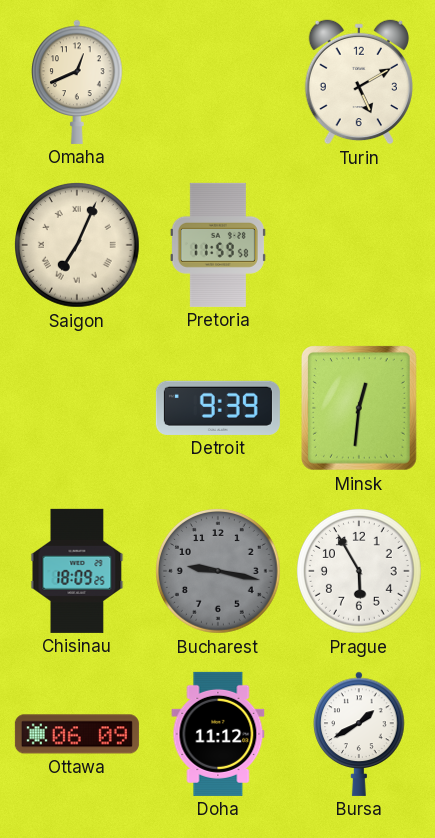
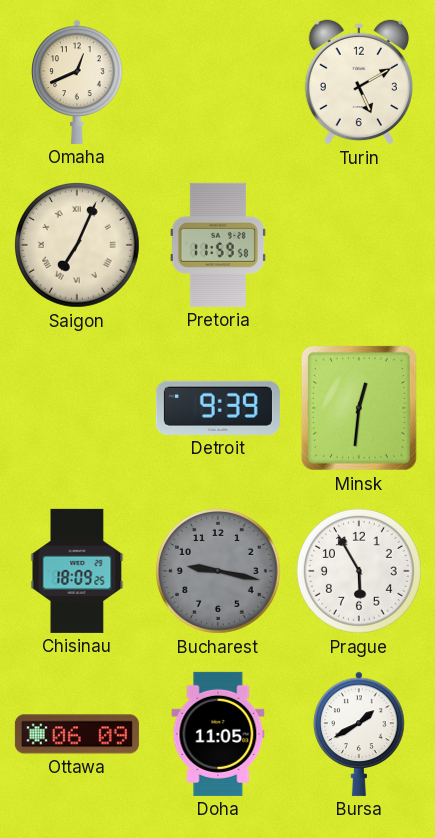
Doha: 11:12 -> 11:05 (218, 734)
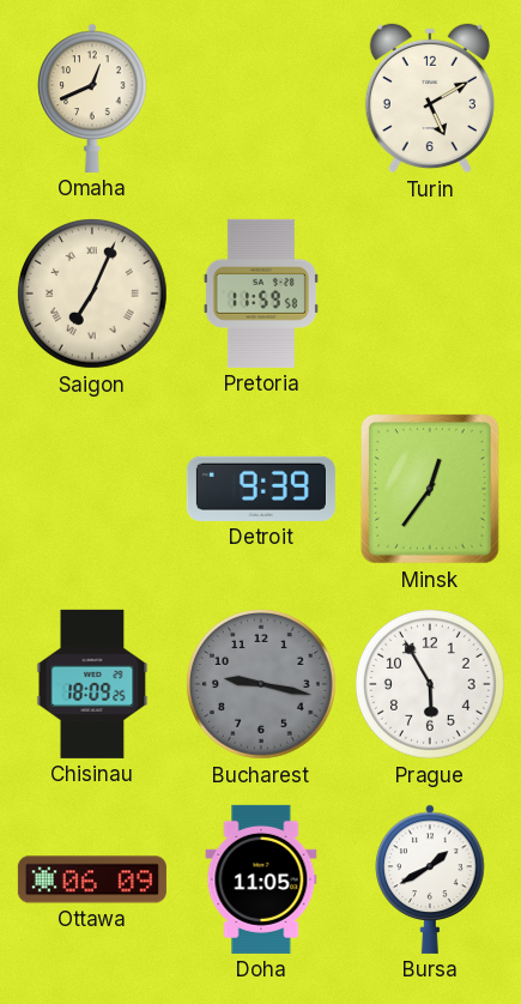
Minsk: 12:31 -> 12:36 (430, 490)
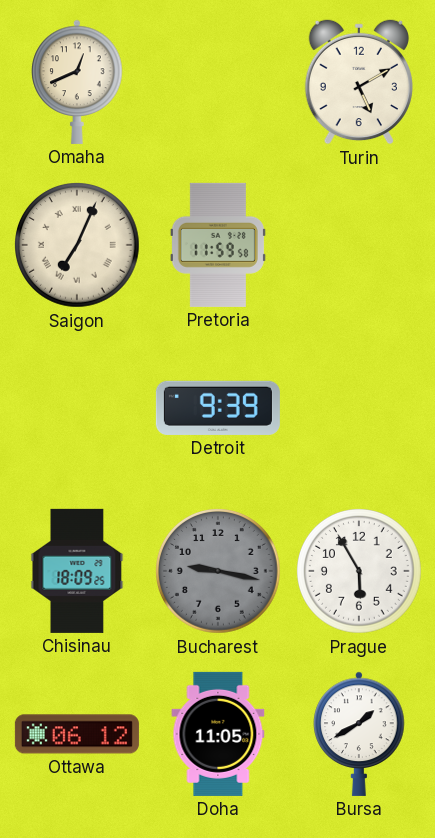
Minsk: 12:36 -> none (430, 490)
Ottawa: 06:09 -> 06:12 (77, 734)
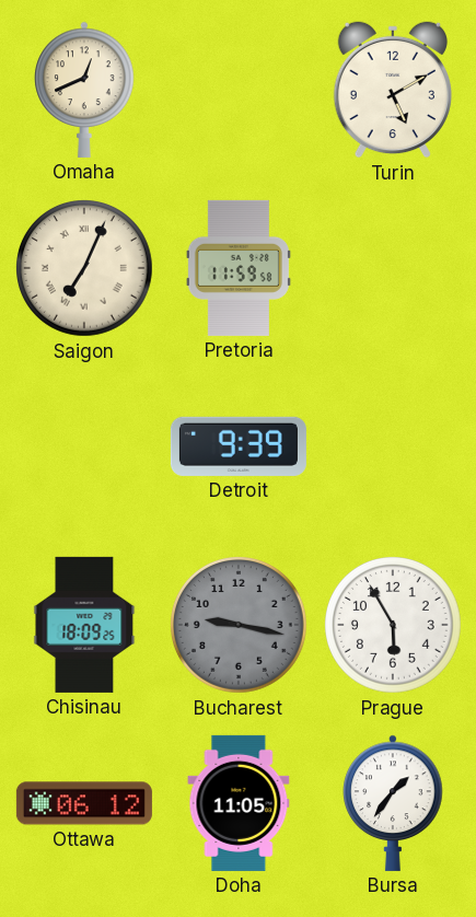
Bursa: 1:40 -> 1:36 (393, 803)
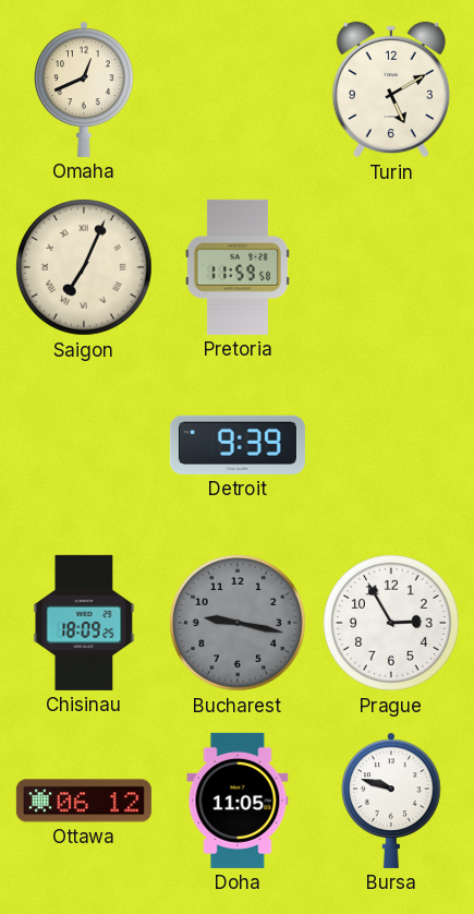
Prague: 5:55 -> 2:55 (392, 624)
Bursa: 1:36 -> 9:48 (391, 801)
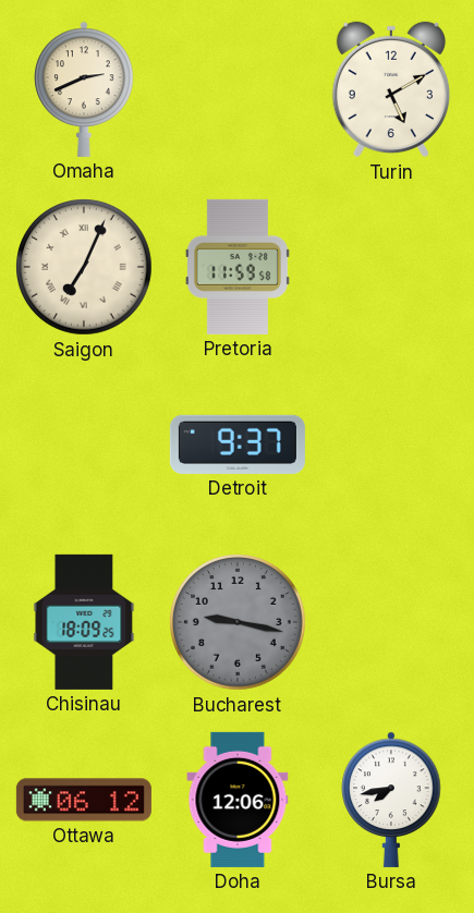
Omaha: 12:41 -> 2:41 (84, 89)
Detroit: 9:39 -> 9:37 (238, 445)
Prague: 2:55 -> none (392, 624)
Doha: 11:05 -> 12:06 (238, 800)
Bursa: 9:48 -> 7:43 (391, 800)
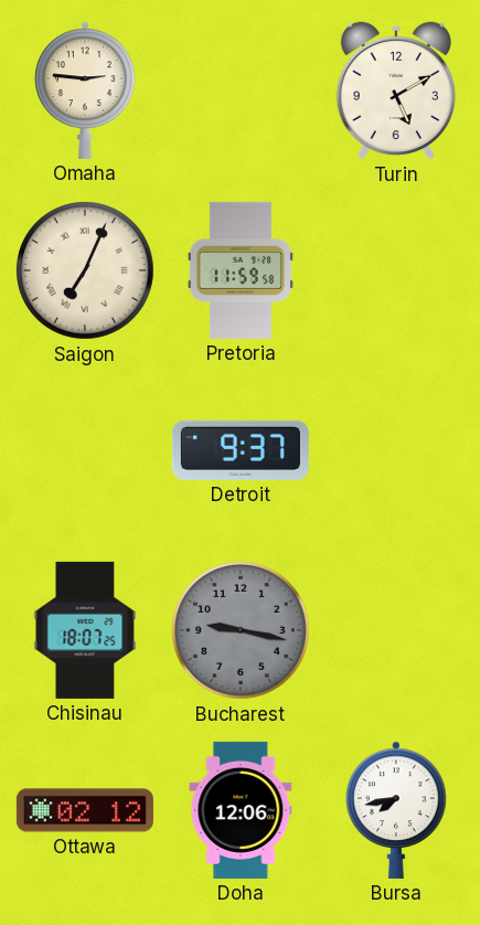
Omaha: 2:41 -> 2:46 (85, 91)
Chisinau: 18:09 -> 18:07 (85, 630)
Ottawa: 06:12 -> 02:12 (85, 810)
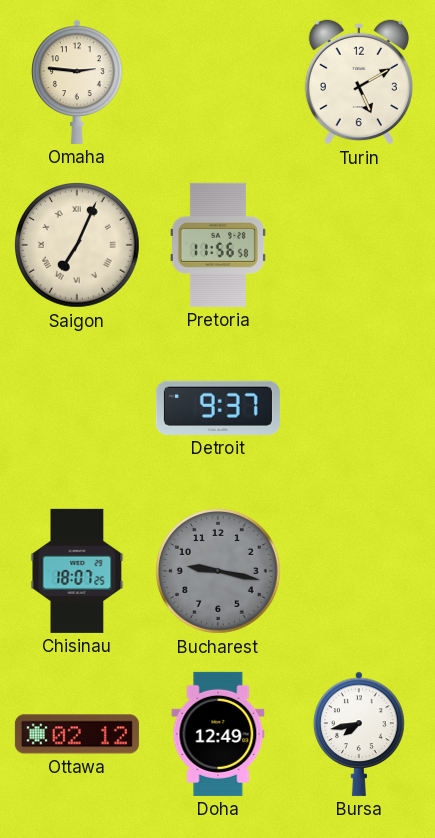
Pretoria: 11:59 -> 11:56 (218, 245)
Doha: 12:06 -> 12:49 (218, 734)
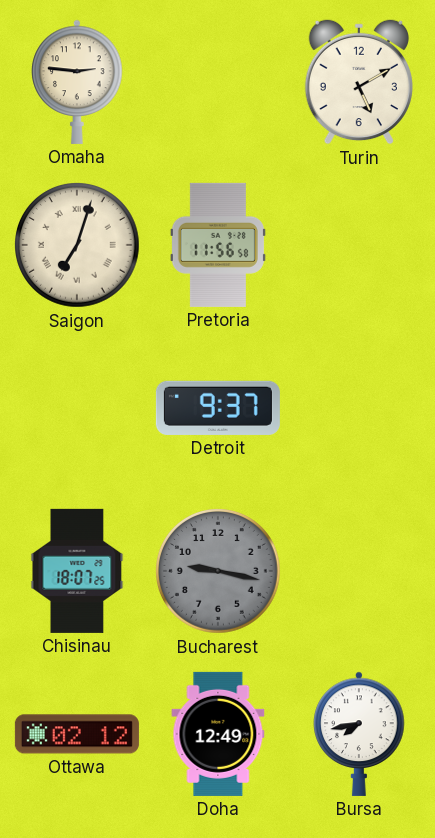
Saigon: 7:04 -> 7:03 (78, 246)
